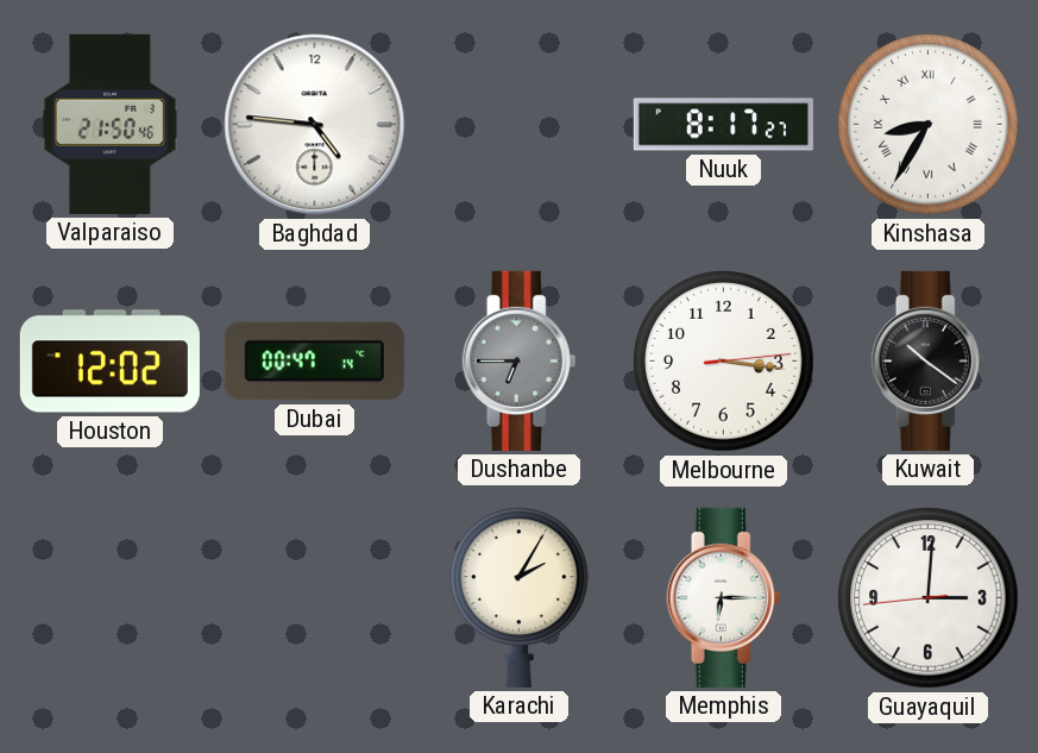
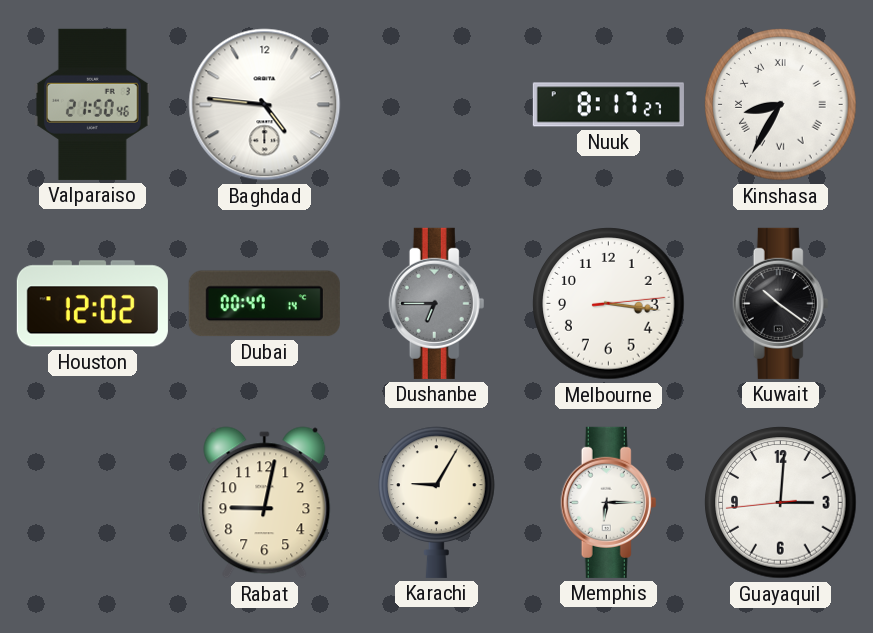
Rabat: none -> 9:02 (265, 503)
Karachi: 2:05 -> 9:05 (437, 502)
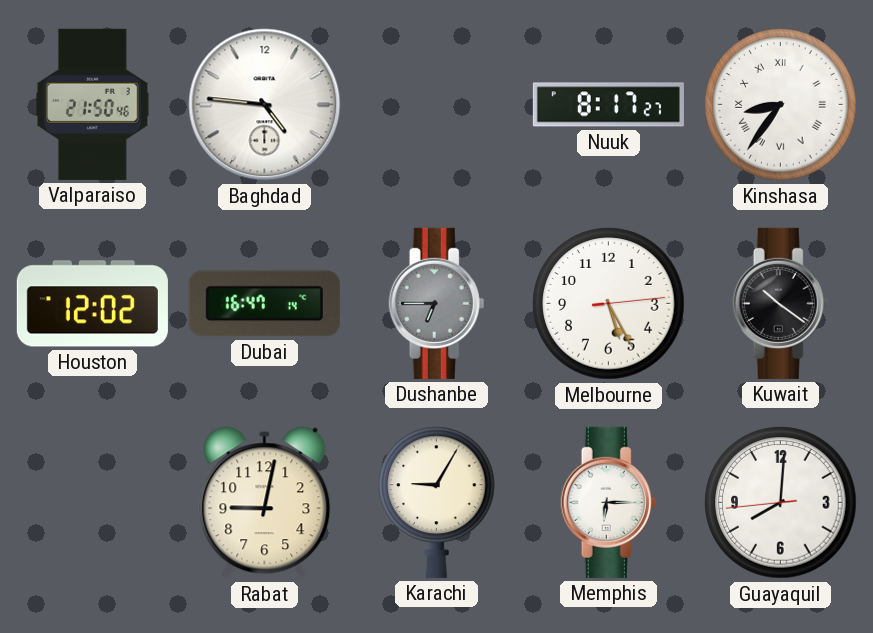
Kinshasa: 8:35 -> 8:36 (781, 105)
Dubai: 00:47 -> 16:47 (264, 304)
Melbourne: 3:16 -> 5:25 (609, 304)
Guayaquil: 3:00 -> 8:00 (781, 503)
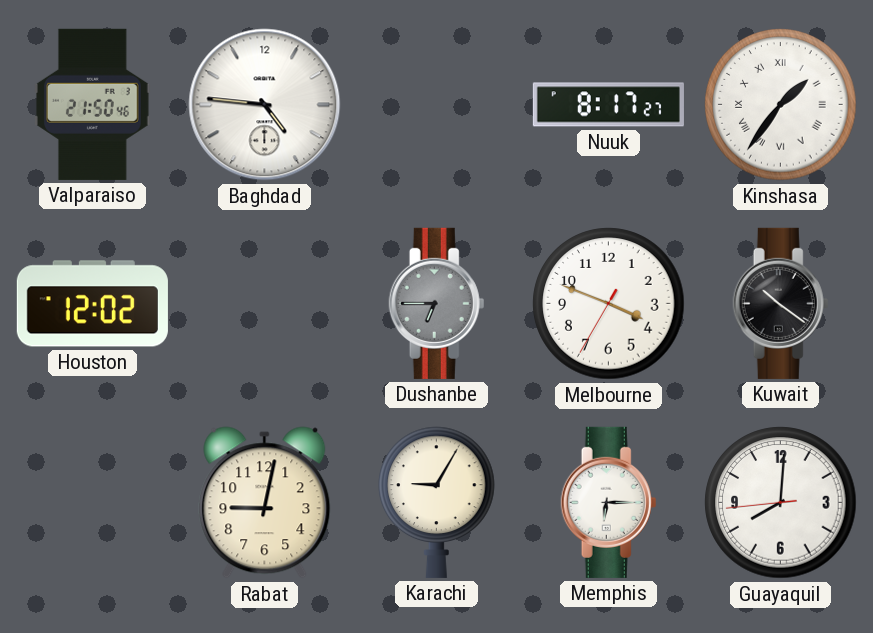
Kinshasa: 8:36 -> 1:36 (781, 105)
Dubai: 16:47 -> none (264, 304)
Melbourne: 5:25 -> 3:48 (609, 304)
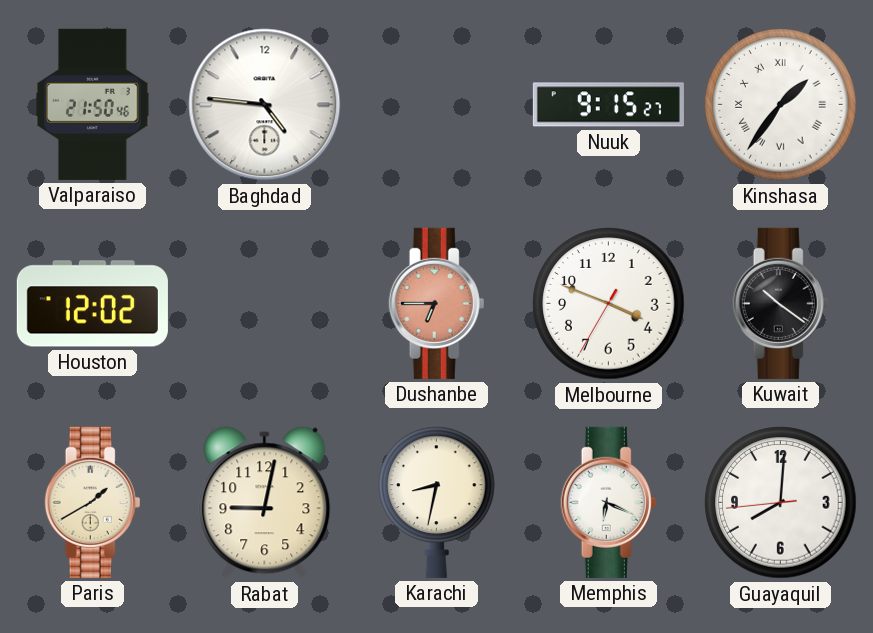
Nuuk: 8:17 -> 9:15 (608, 105)
Dushanbe dial: grey -> salmon (437, 303)
Paris: none -> 1:40 (93, 502)
Karachi: 9:05 -> 8:32 (437, 502)
Memphis: 6:15 -> 6:19 (609, 502)
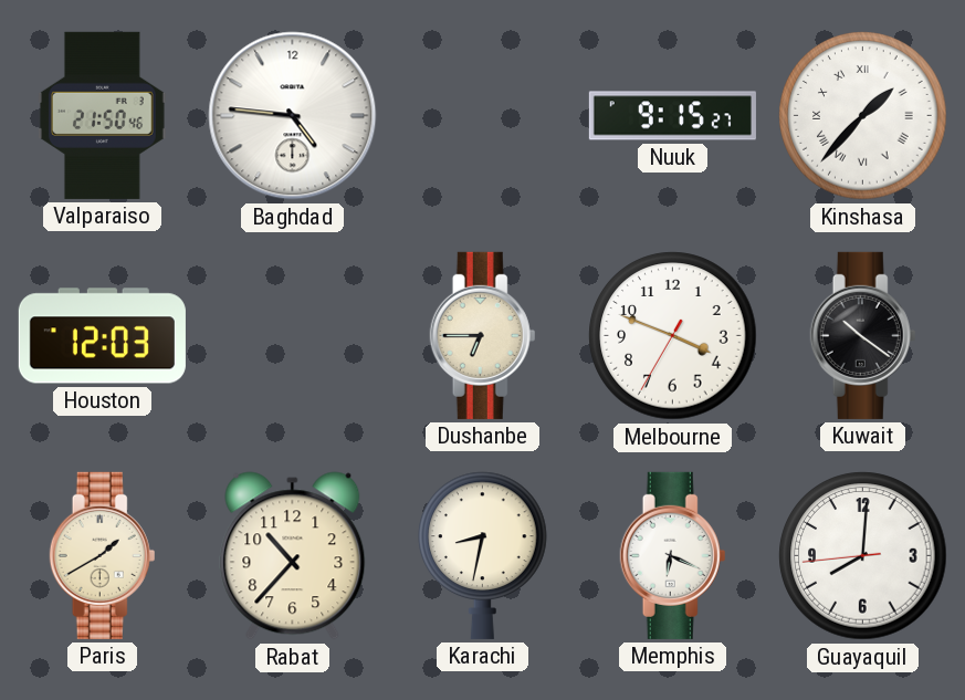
Kinshasa: 1:36 -> 1:37 (863, 116)
Houston: 12:02 -> 12:03 (102, 336)
Dushanbe dial: salmon -> cream (483, 335)
Rabat: 9:02 -> 10:37 (293, 556)
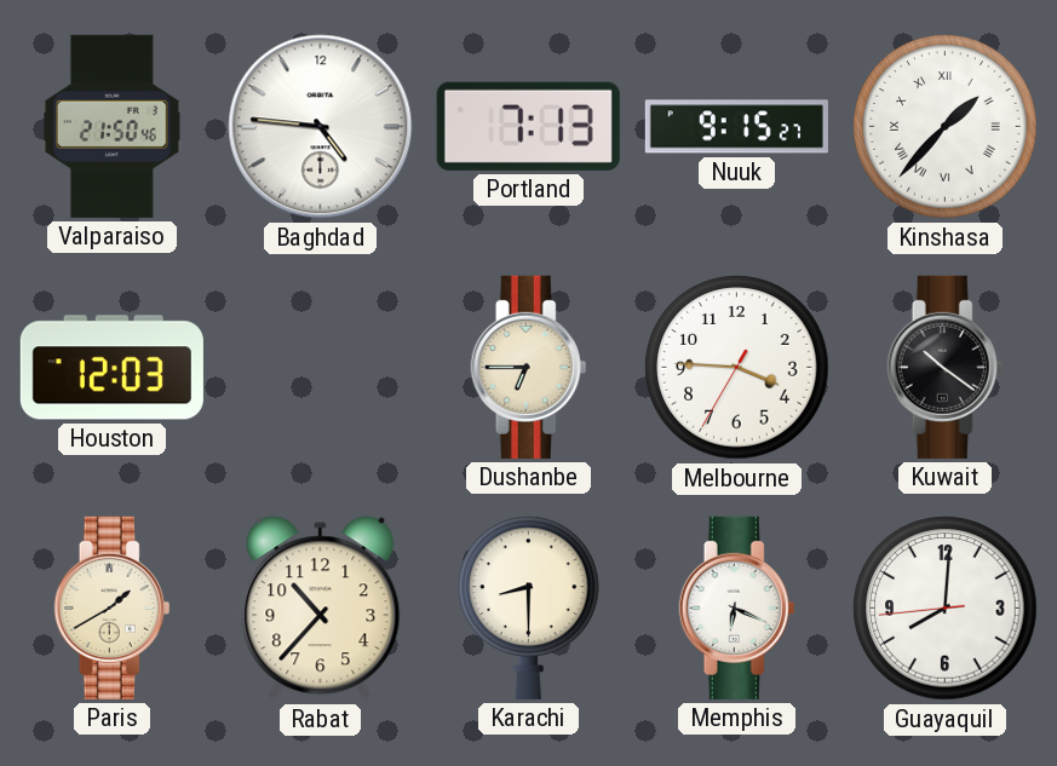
Portland: none -> 7:13 (528, 126)
Melbourne: 3:48 -> 3:45 (737, 368)
Karachi: 8:32 -> 8:30 (529, 607)
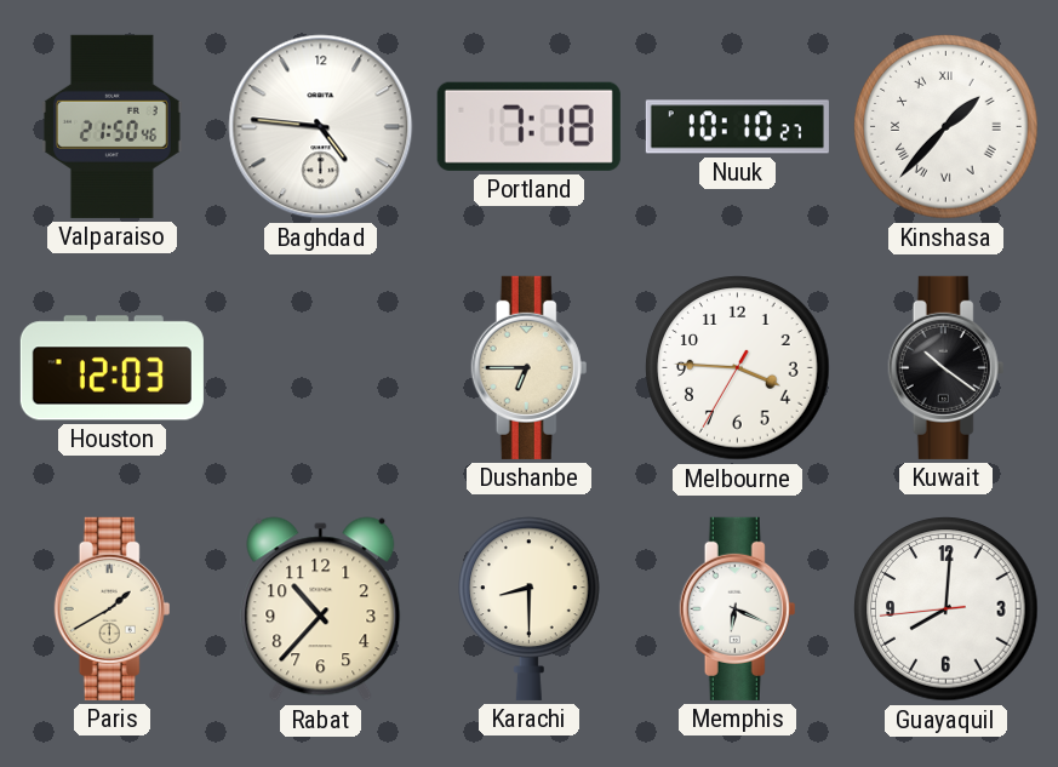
Portland: 7:13 -> 7:18 (528, 126)
Nuuk: 9:15 -> 10:10 (737, 127)
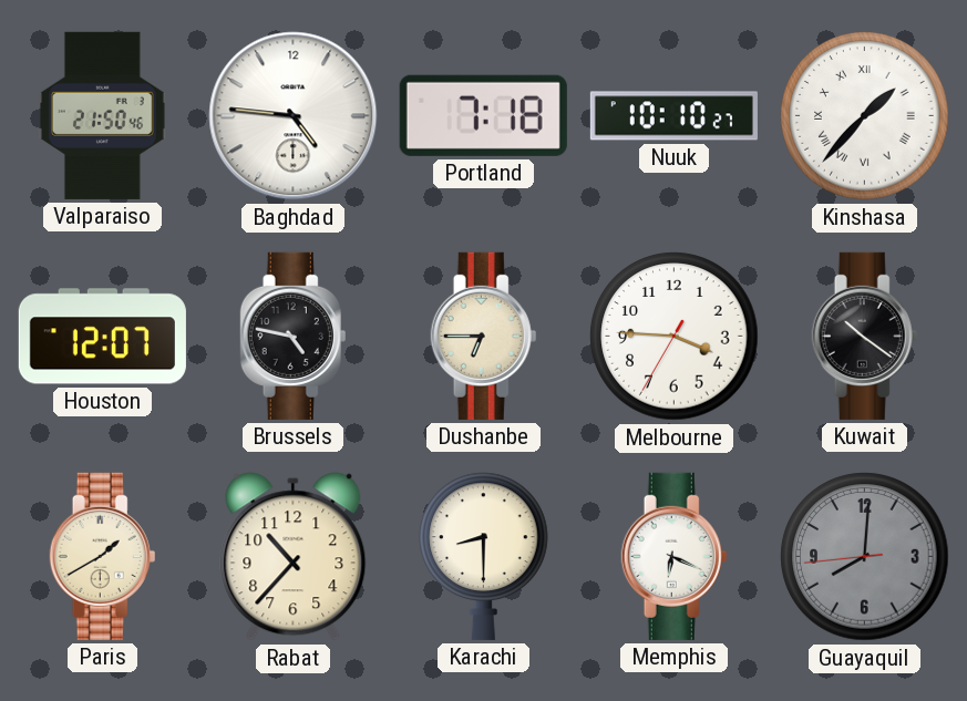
Houston: 12:03 -> 12:07 (102, 337)
Brussels: none -> 4:47 (294, 336)
Guayaquil dial: white -> grey (865, 557)
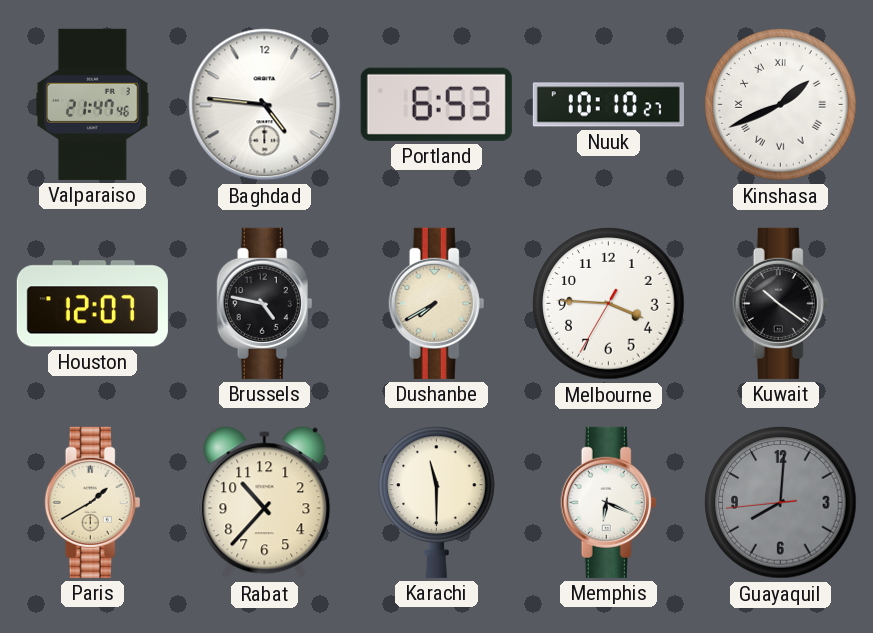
Valparaiso: 21:50 -> 21:47 (93, 104)
Portland: 7:18 -> 6:53 (436, 104)
Kinshasa: 1:37 -> 1:41 (781, 105)
Dushanbe: 6:45 -> 7:40 (437, 303)
Karachi: 8:30 -> 11:30 (437, 502)
